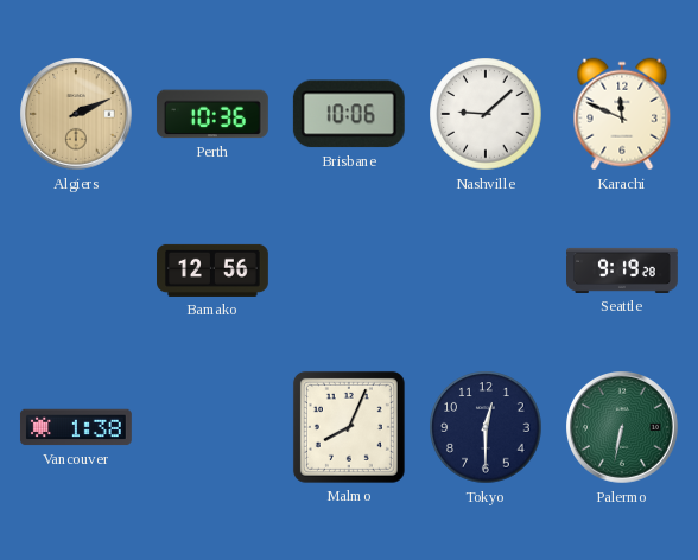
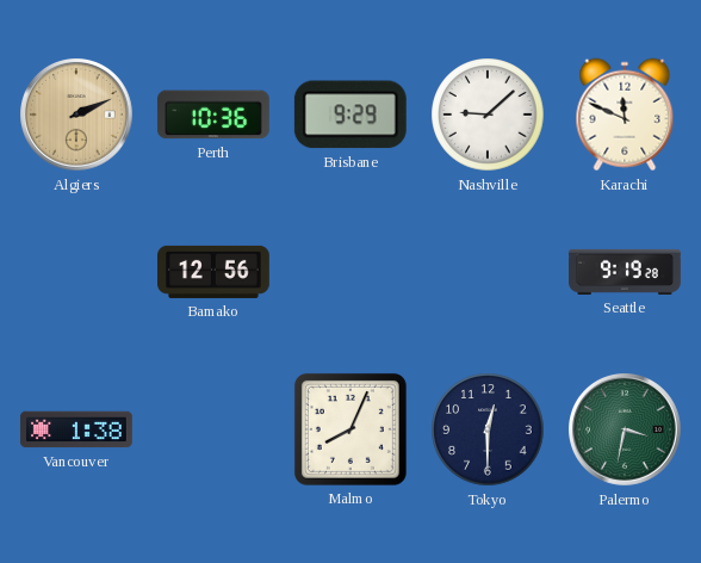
Brisbane: 10:06 -> 9:29 (350, 115)
Palermo: 6:32 -> 3:32 (626, 431)
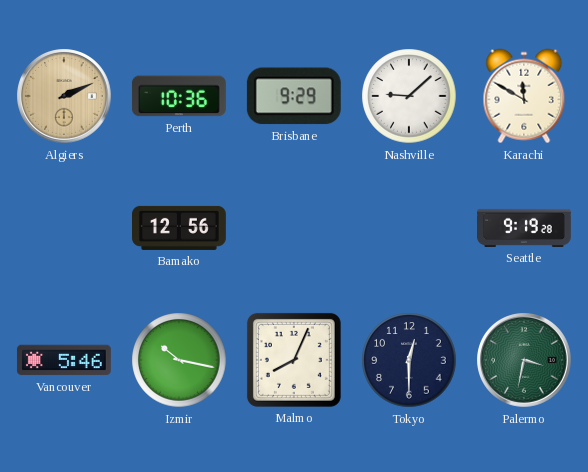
Karachi: 11:49 -> 11:50 (524, 96)
Vancouver: 1:38 -> 5:46 (64, 360)
Izmir: none -> 10:17 (179, 360)
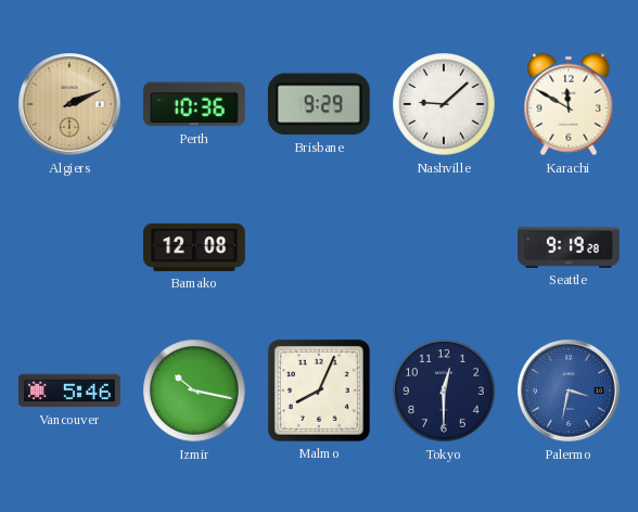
Bamako: 12:56 -> 12:08 (195, 247)
Palermo dial: green -> blue (570, 392)
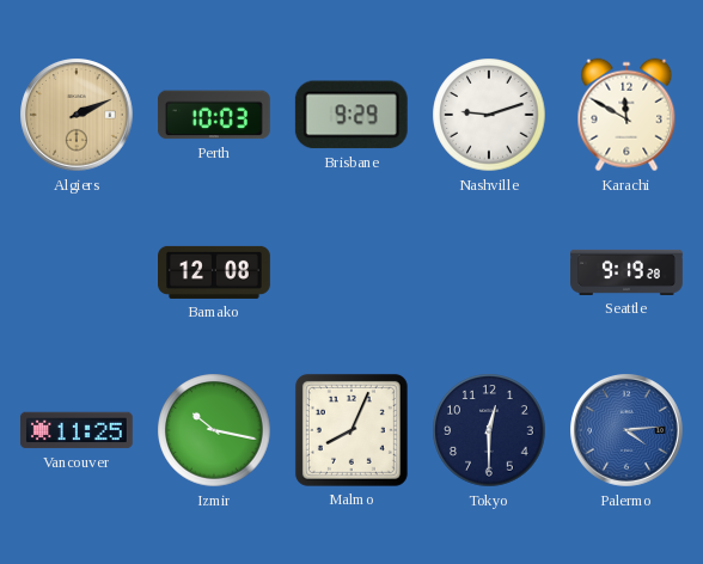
Perth: 10:36 -> 10:03 (214, 115)
Nashville: 9:08 -> 9:12 (489, 115)
Vancouver: 5:46 -> 11:25 (77, 430)
Palermo: 3:32 -> 4:14 (628, 431)
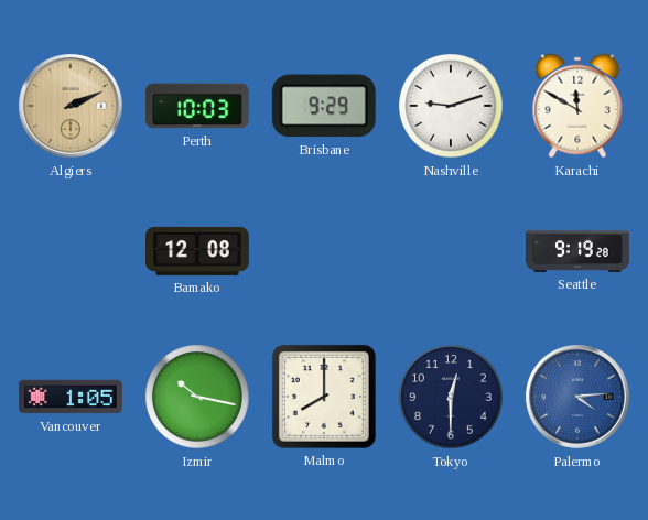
Vancouver: 11:25 -> 1:05 (71, 397)
Malmo: 8:04 -> 8:00 (324, 397)
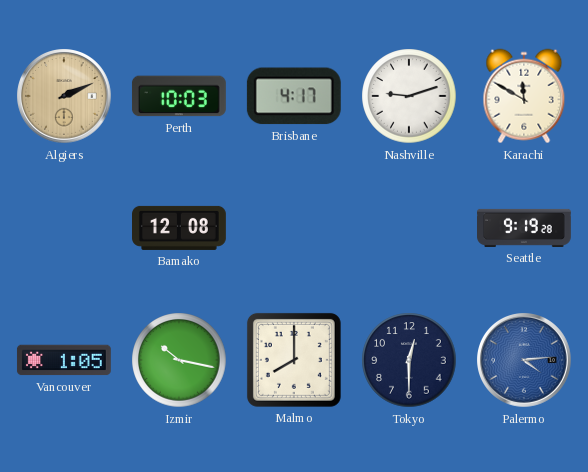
Brisbane: 9:29 -> 4:17 (294, 96)
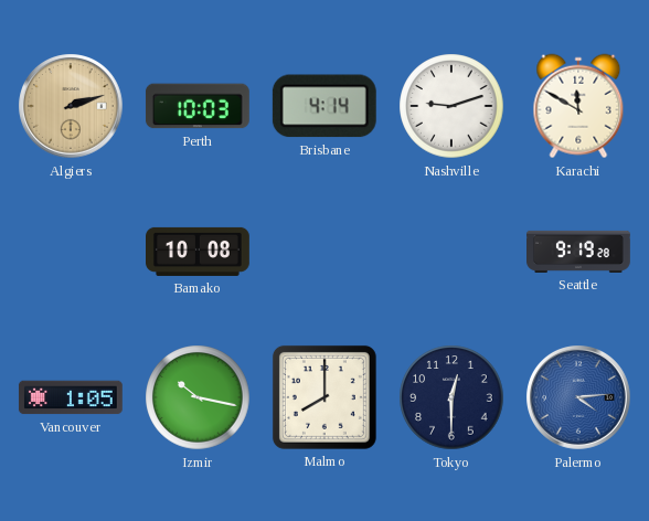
Algiers: 2:11 -> 2:12 (72, 107)
Brisbane: 4:17 -> 4:14 (324, 106)
Bamako: 12:08 -> 10:08 (199, 252)
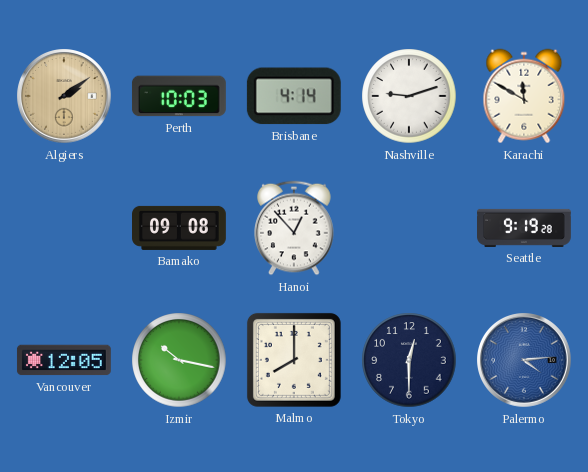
Algiers: 2:12 -> 2:09 (65, 97)
Bamako: 10:08 -> 09:08 (180, 228)
Hanoi: none -> 12:53 (294, 228)
Vancouver: 1:05 -> 12:05 (64, 360)
